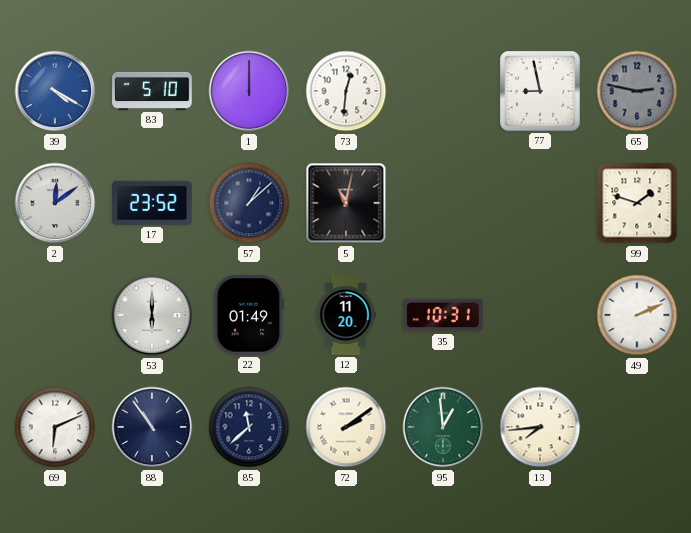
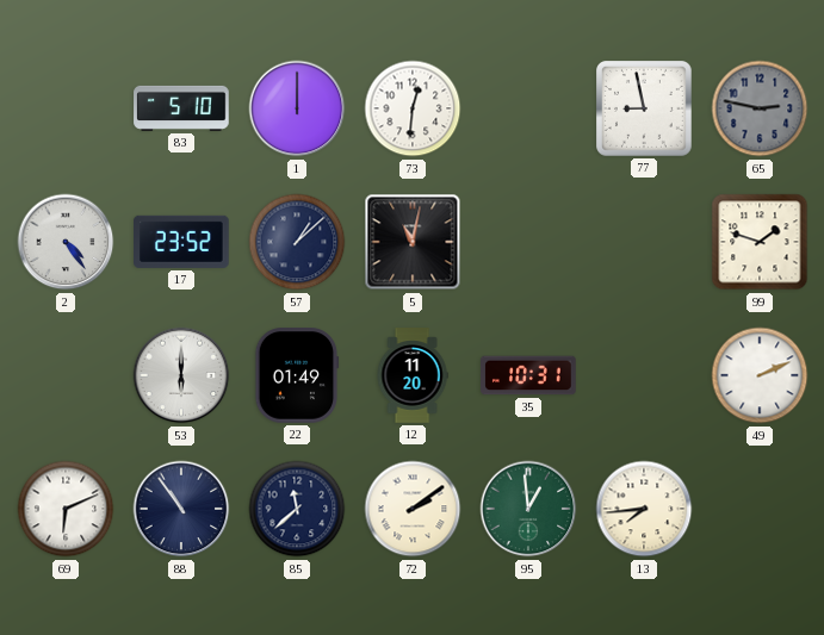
39: 4:20 -> none (55, 91)
2: 12:09 -> 4:24 (66, 242)
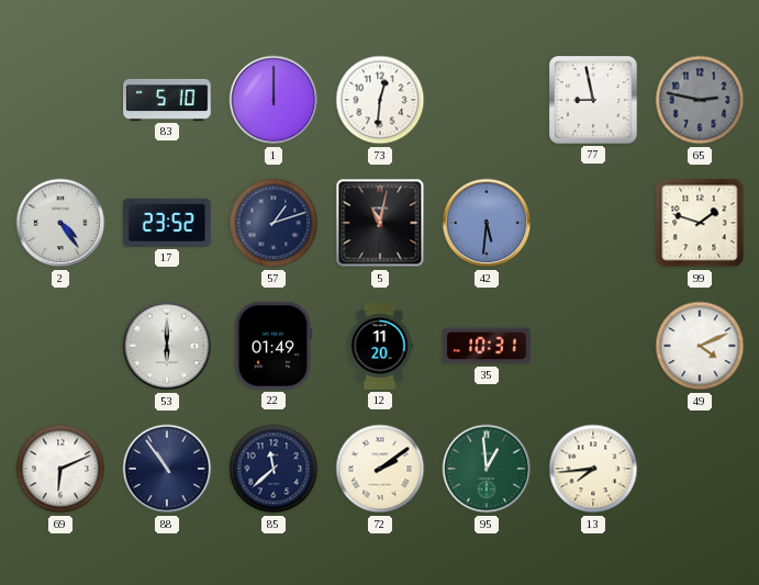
57: 1:08 -> 1:12 (274, 223)
42: none -> 5:31 (487, 223)
49: 2:11 -> 4:11 (700, 346)
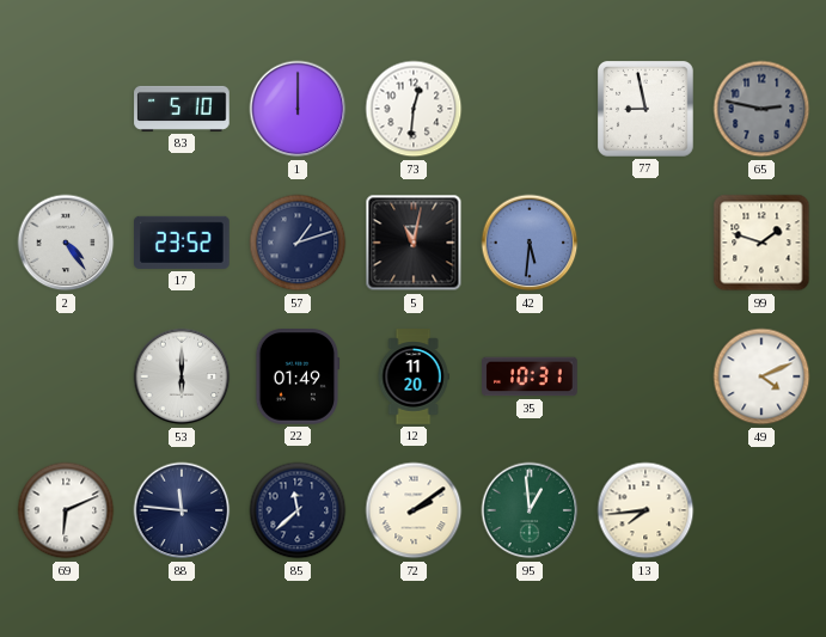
88: 10:54 -> 11:46 (182, 510)
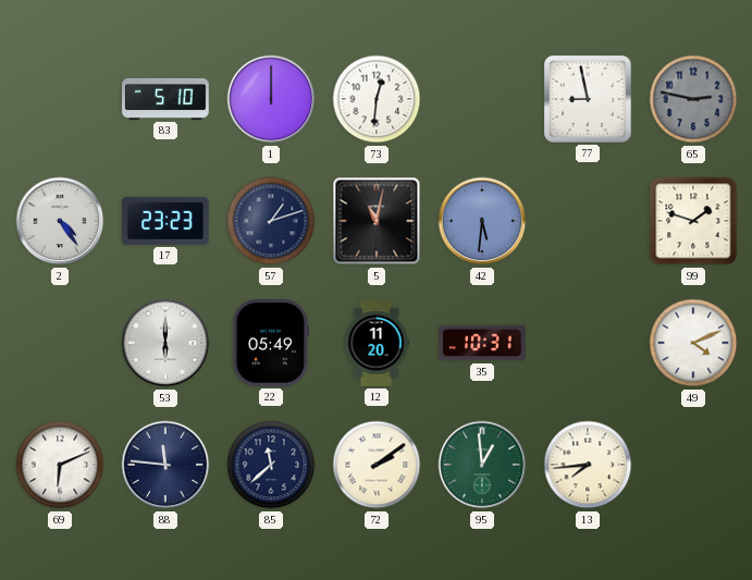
17: 23:52 -> 23:23 (165, 221)
22: 01:49 -> 05:49 (271, 343)
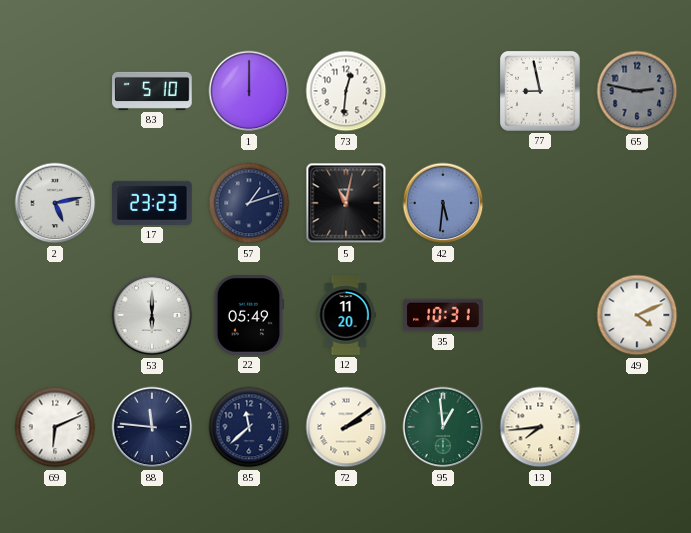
2: 4:24 -> 5:13 (55, 203)
99: 1:48 -> none (693, 221)
